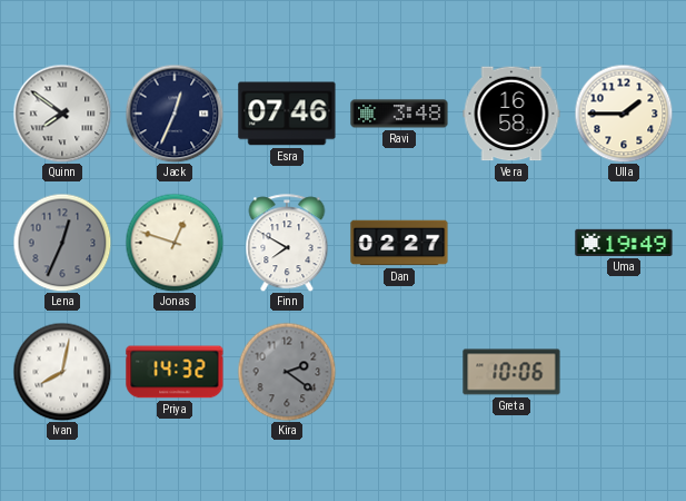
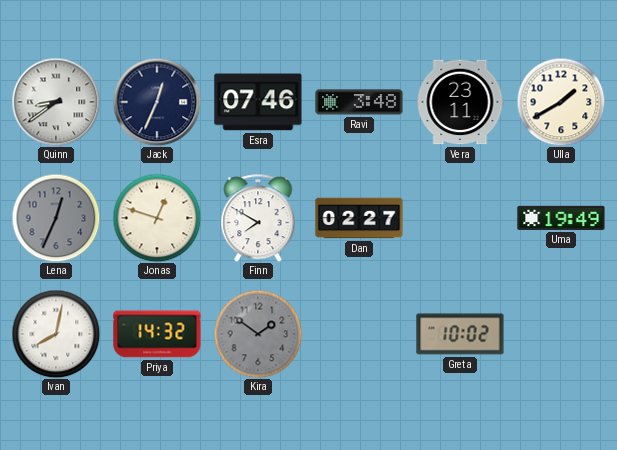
Quinn: 7:51 -> 8:39 (56, 102)
Vera: 16:58 -> 23:11 (460, 102)
Ulla: 1:45 -> 1:40 (561, 102)
Kira: 2:21 -> 1:51 (258, 334)
Greta: 10:06 -> 10:02 (460, 334)
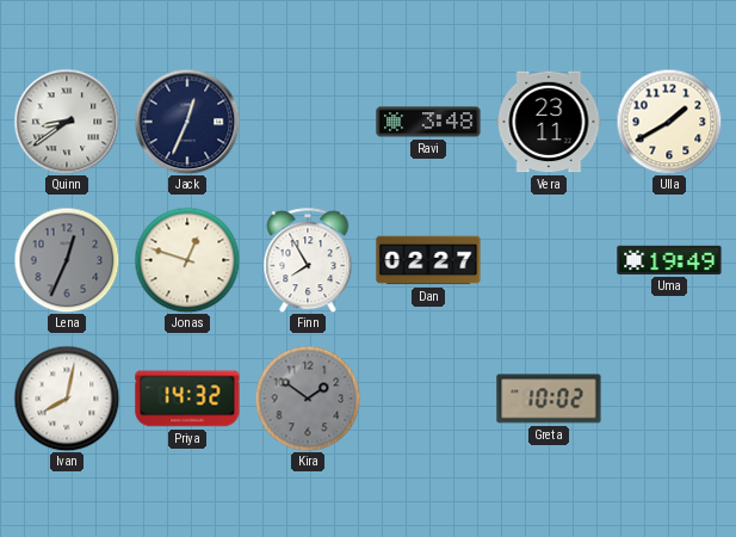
Esra: 07:46 -> none (258, 102)
Finn: 7:50 -> 7:55 (308, 260)
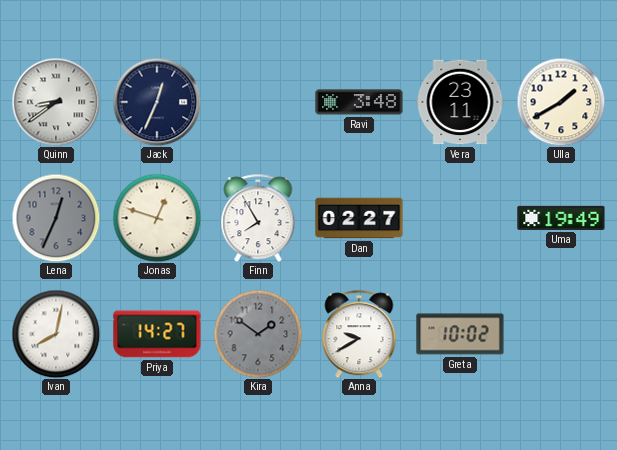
Priya: 14:32 -> 14:27 (157, 334)
Anna: none -> 9:40 (359, 334)
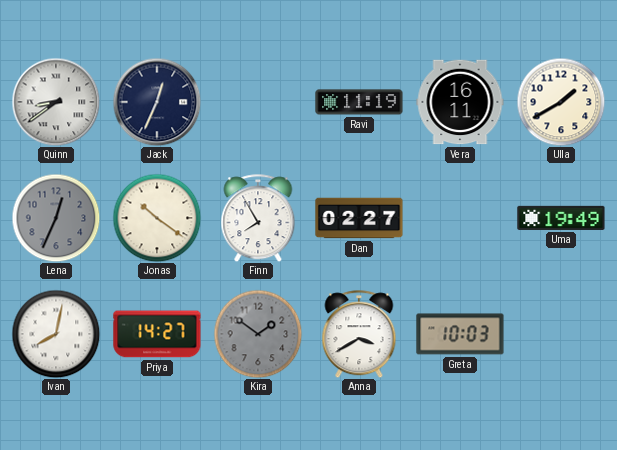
Ravi: 3:48 -> 11:19 (359, 102)
Vera: 23:11 -> 16:11 (460, 102)
Jonas: 12:48 -> 10:21 (157, 218)
Anna: 9:40 -> 3:40 (359, 334)
Greta: 10:02 -> 10:03 (460, 334)
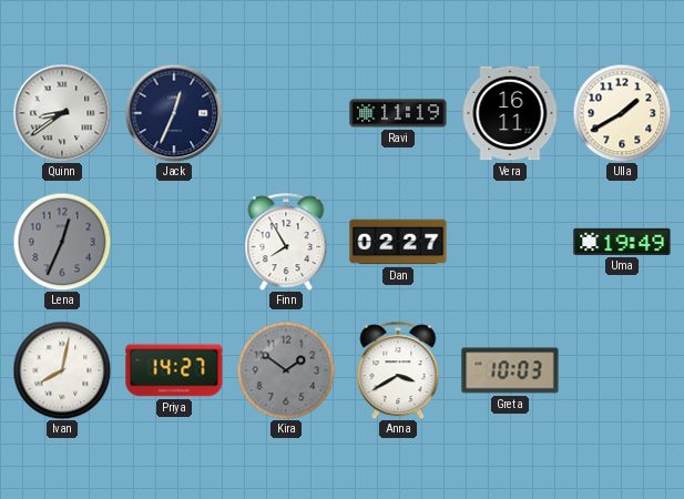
Jonas: 10:21 -> none (157, 218)
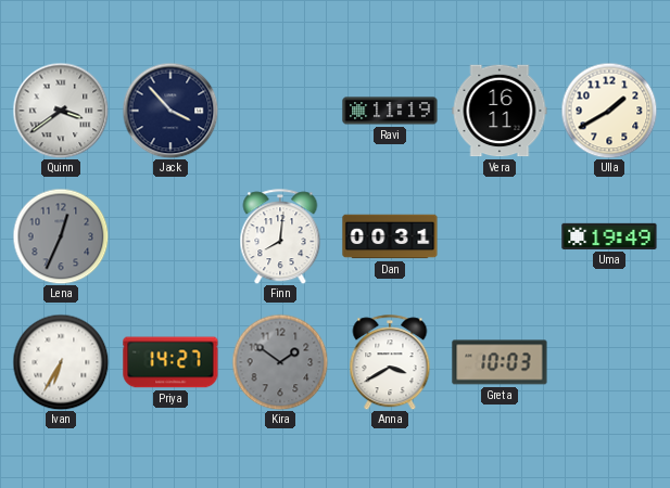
Quinn: 8:39 -> 3:39 (61, 111)
Jack: 12:34 -> 3:53 (170, 111)
Finn: 7:55 -> 8:01 (280, 236)
Dan: 02:27 -> 00:31 (390, 236)
Ivan: 8:02 -> 6:35 (61, 362)
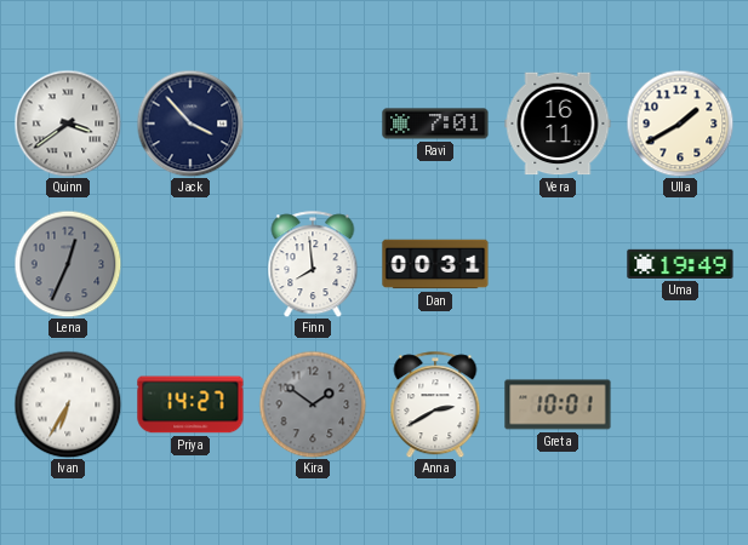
Ravi: 11:19 -> 7:01 (435, 124)
Finn: 8:01 -> 7:59 (313, 264)
Anna: 3:40 -> 2:40 (435, 405)
Greta: 10:03 -> 10:01 (558, 405)
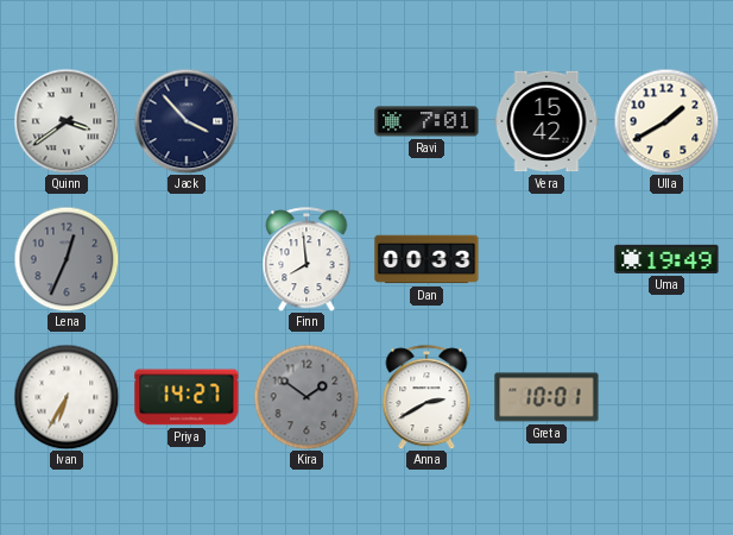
Vera: 16:11 -> 15:42 (546, 121)
Dan: 00:31 -> 00:33 (426, 259)
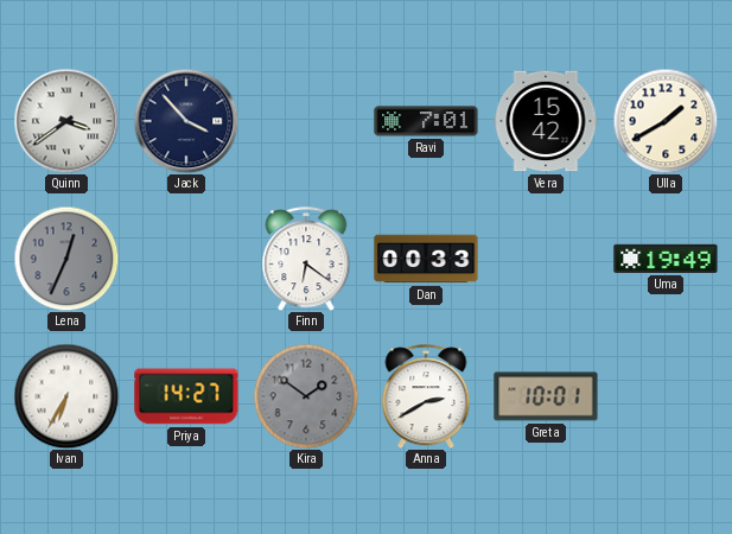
Finn: 7:59 -> 6:21 (306, 259)
